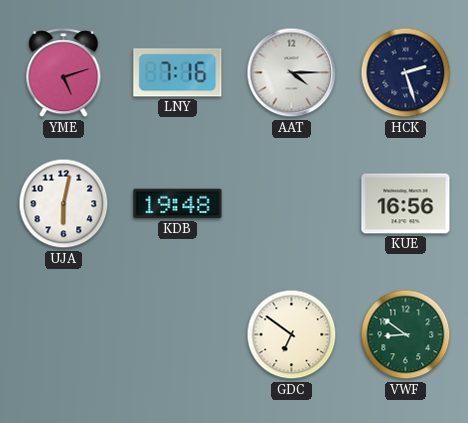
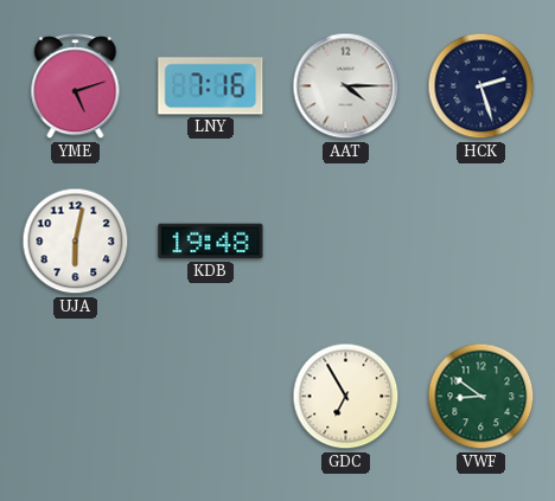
KUE: 16:56 -> none (406, 204)
GDC: 6:51 -> 6:55 (346, 397)
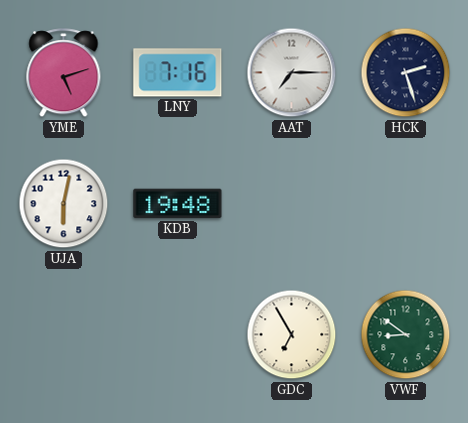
AAT: 4:15 -> 7:15 (292, 73)
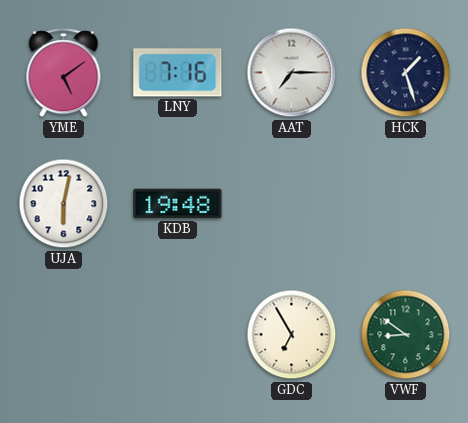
YME: 5:12 -> 5:09 (64, 73)
HCK: 2:27 -> 1:27 (406, 73)
